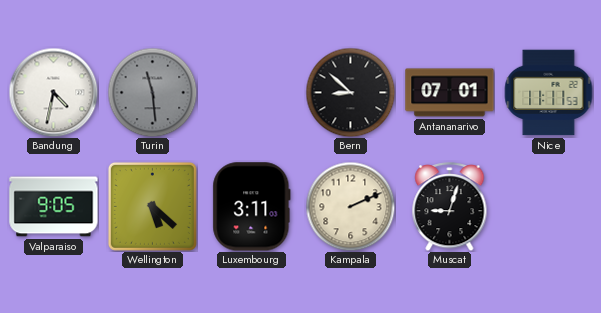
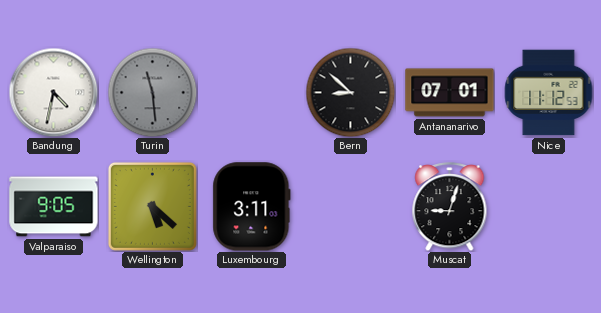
Nice: 11:11 -> 11:12 (548, 93)
Kampala: 2:11 -> none (350, 206)
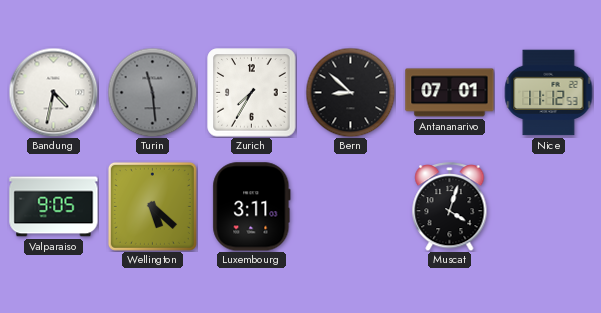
Zurich: none -> 7:35 (252, 93)
Muscat: 9:03 -> 4:03 (450, 207)
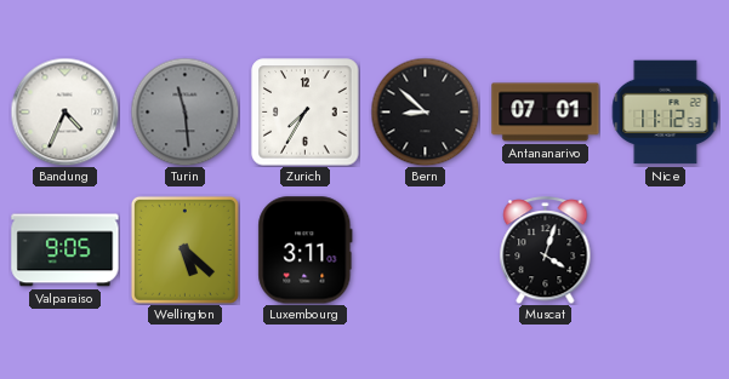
Bandung: 4:32 -> 4:34 (64, 111)
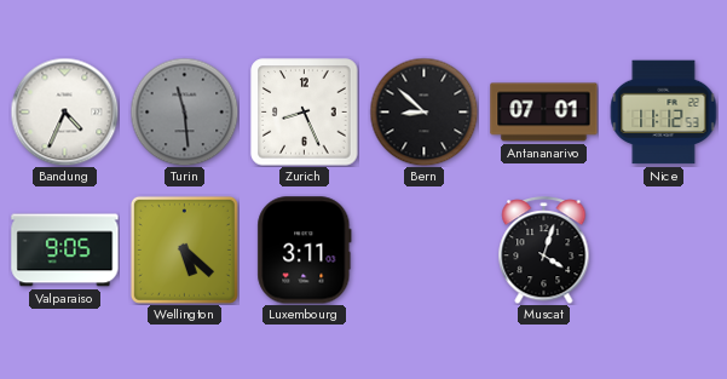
Zurich: 7:35 -> 8:26 (305, 113)
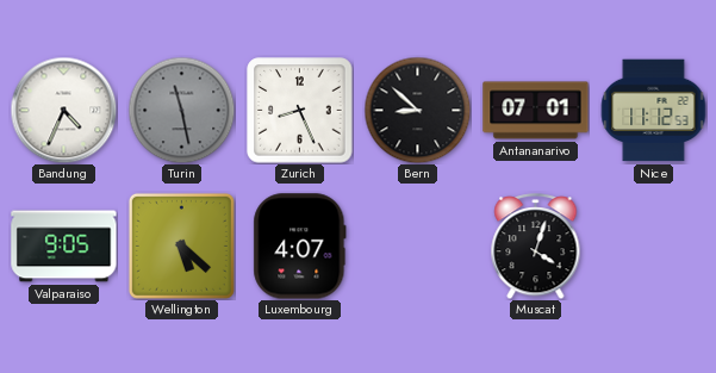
Turin: 11:29 -> 11:28 (181, 110)
Luxembourg: 3:11 -> 4:07 (300, 247)
